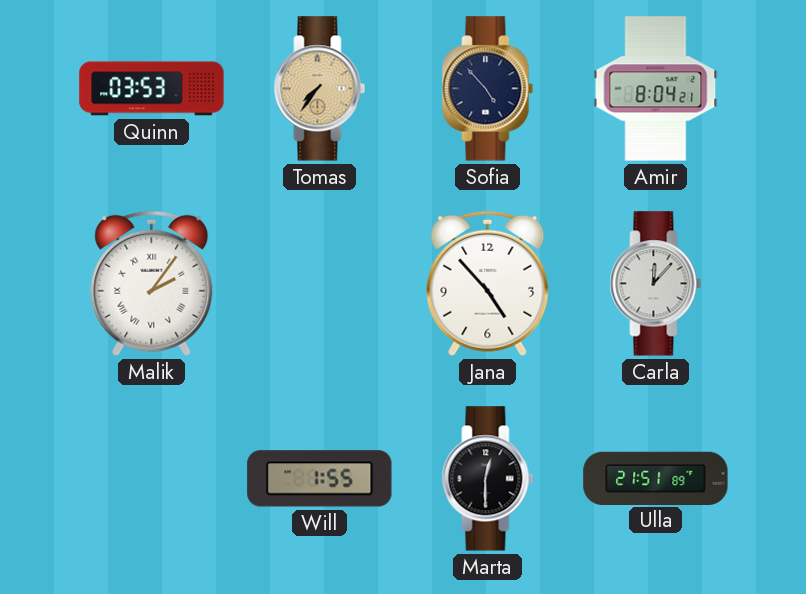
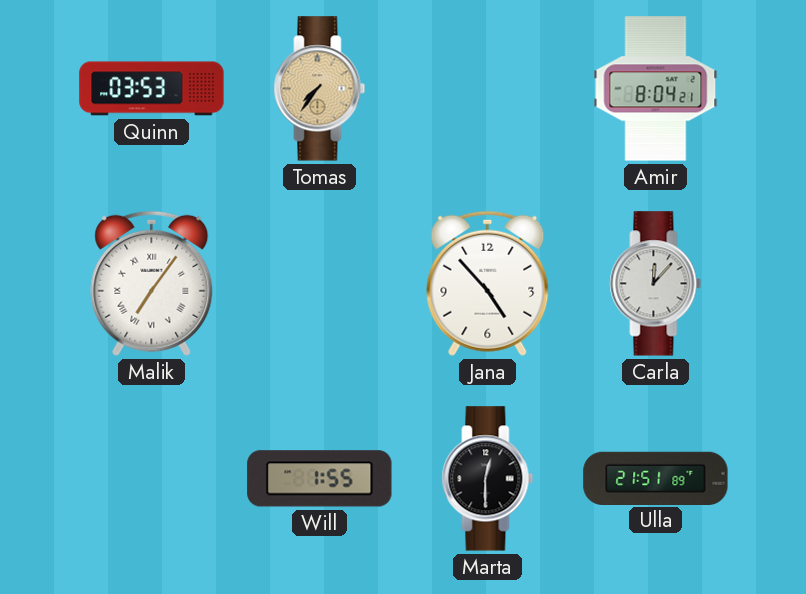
Sofia: 4:53 -> none (488, 89)
Malik: 2:06 -> 7:06 (152, 283)
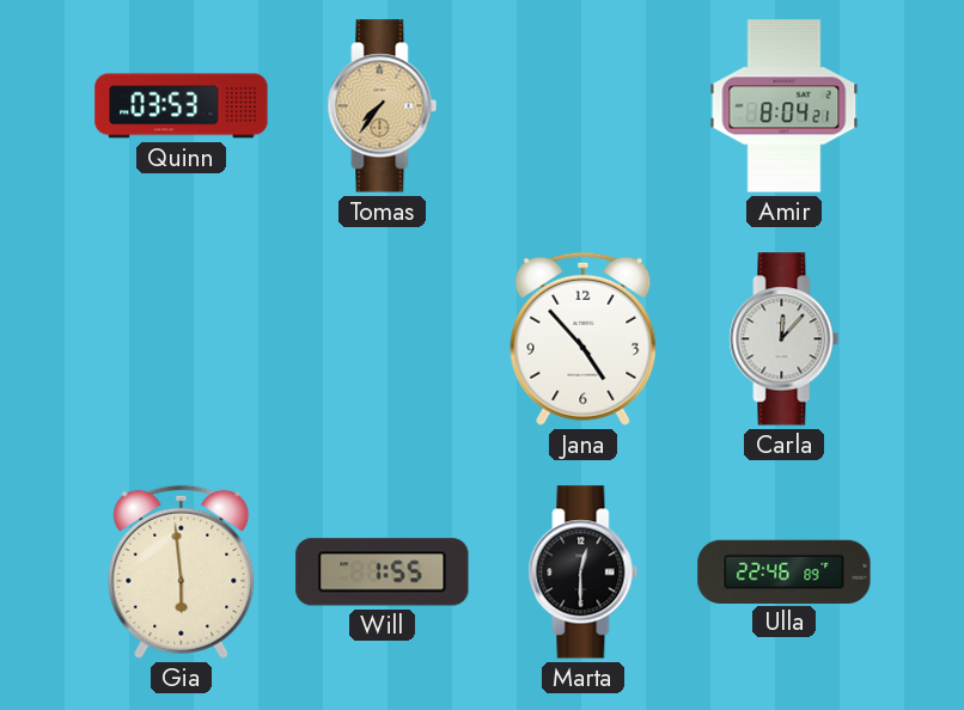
Malik: 7:06 -> none (152, 283)
Gia: none -> 5:59 (182, 571)
Ulla: 21:51 -> 22:46 (785, 571)
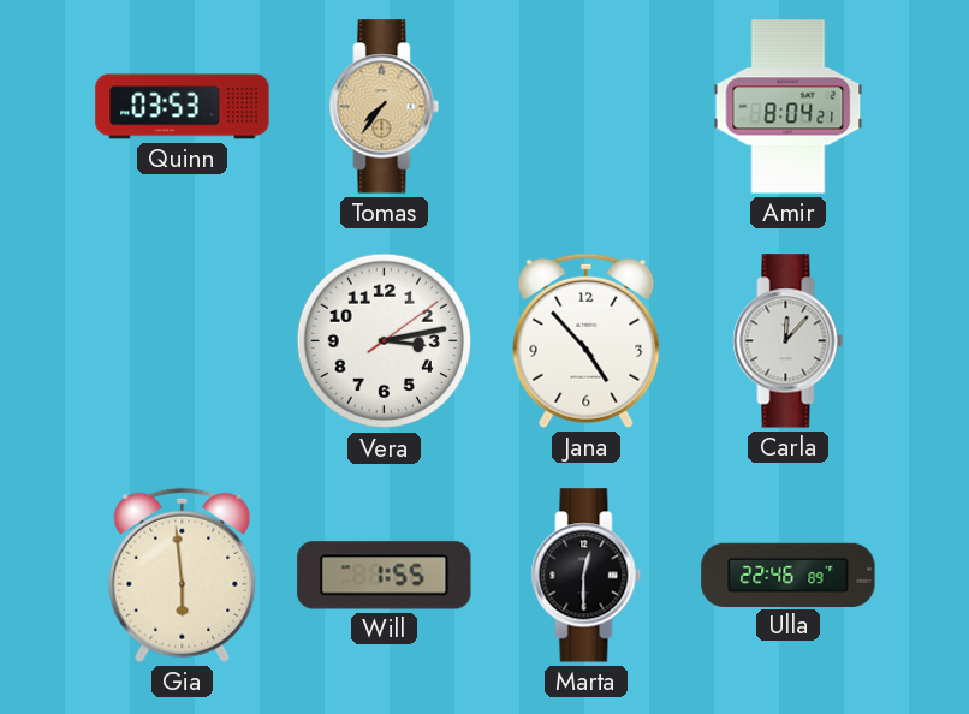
Vera: none -> 3:13 (385, 341)
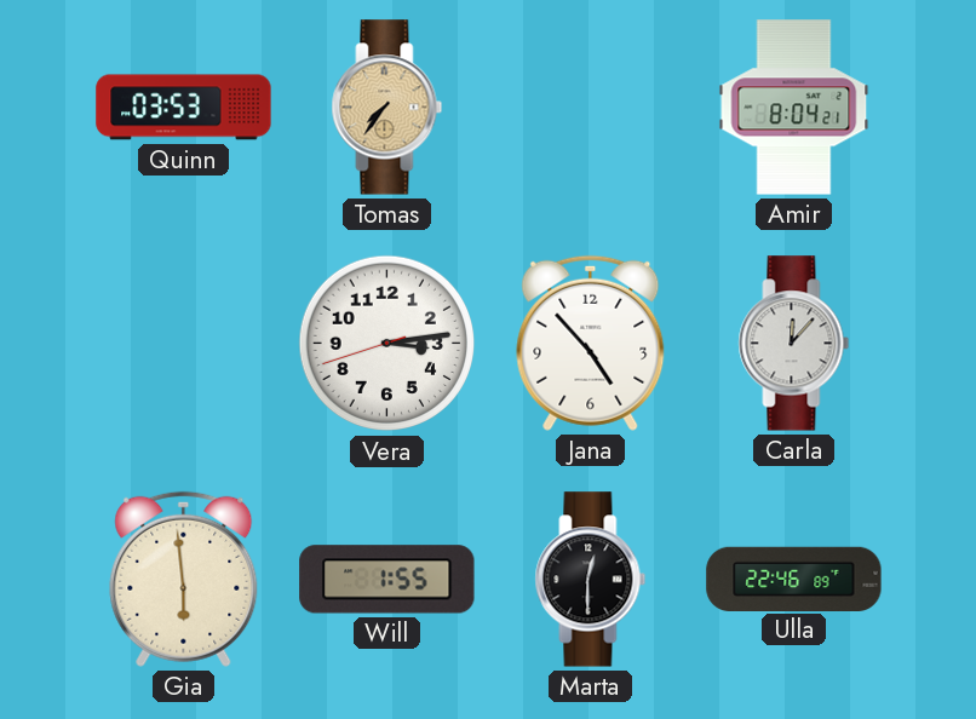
Vera: 3:13:09 -> 3:13:42 (387, 344)
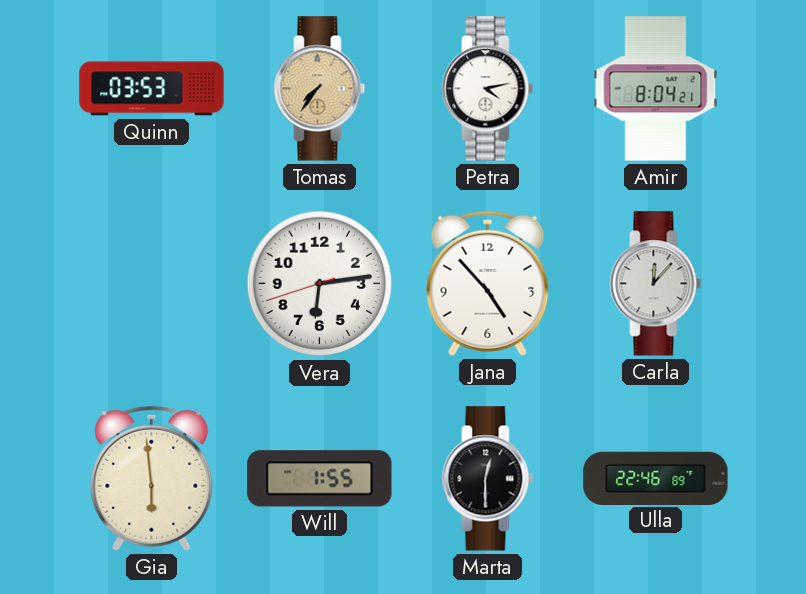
Petra: none -> 4:13 (488, 89)
Vera: 3:13 -> 6:13 (320, 284)
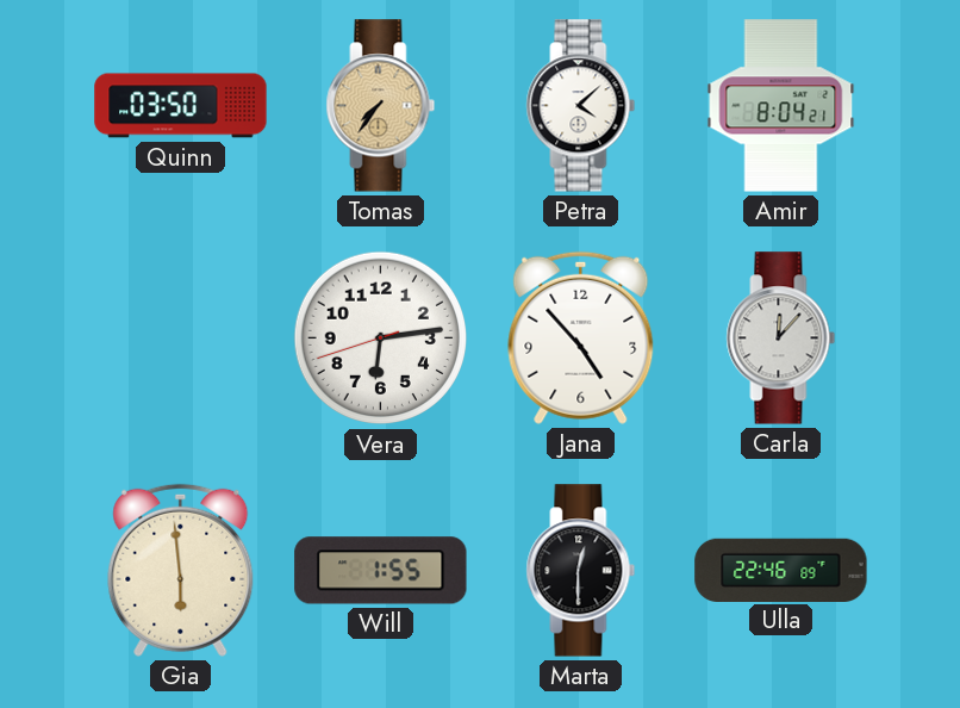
Quinn: 03:53 -> 03:50 (181, 106)
Petra: 4:13 -> 4:08 (581, 106)
